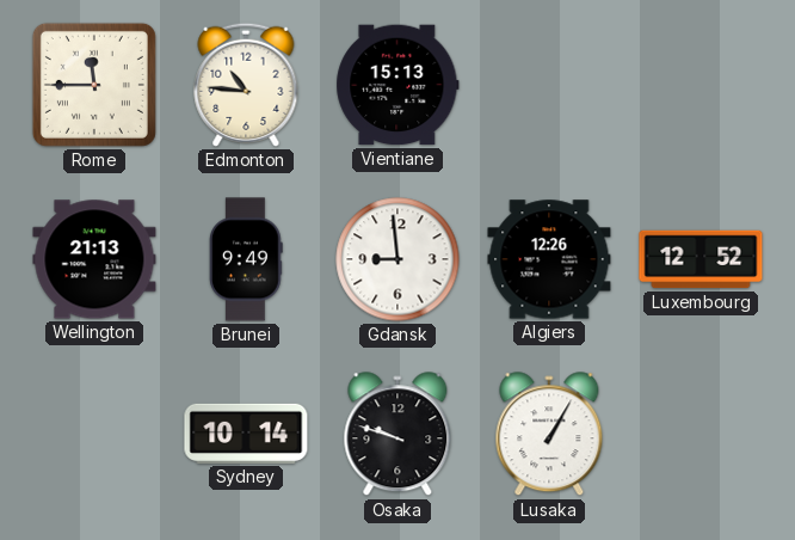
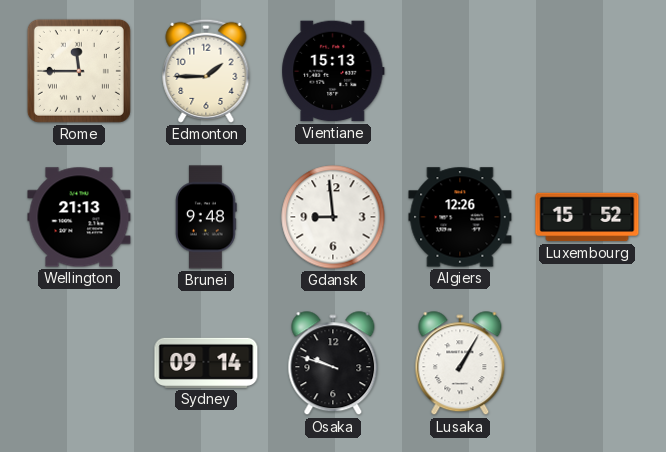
Edmonton: 10:46 -> 1:45 (206, 71)
Brunei: 9:49 -> 9:48 (206, 217)
Luxembourg: 12:52 -> 15:52 (587, 217)
Sydney: 10:14 -> 09:14 (206, 363)
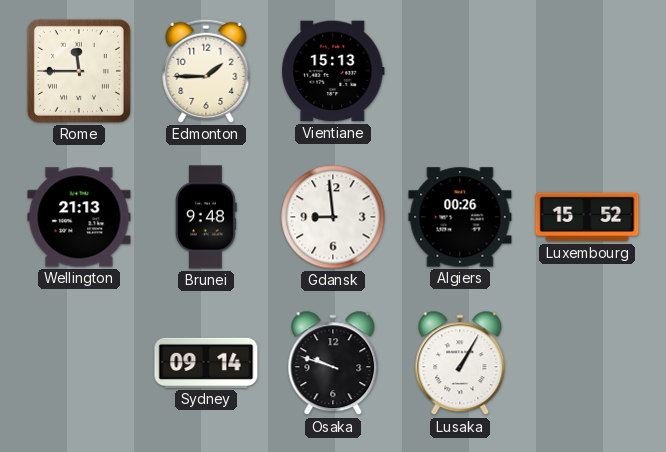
Algiers: 12:26 -> 00:26 (460, 217)
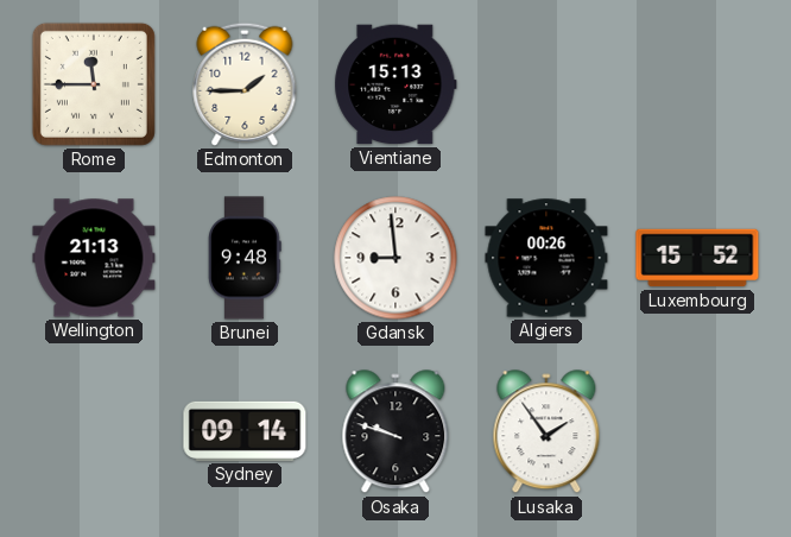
Lusaka: 1:05 -> 1:54 (546, 432)
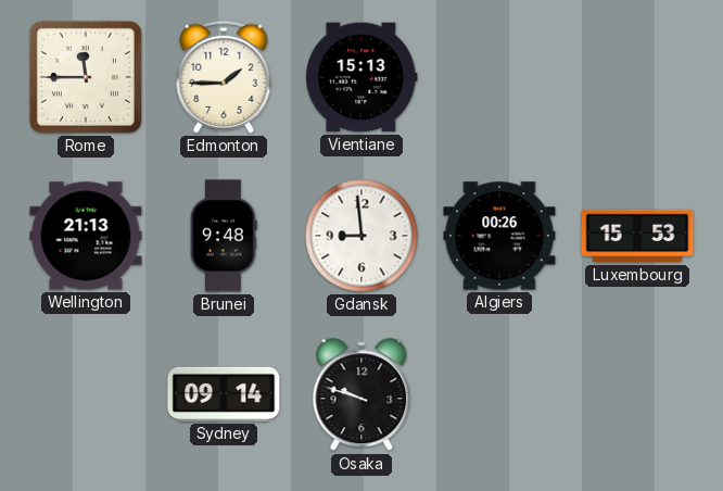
Luxembourg: 15:52 -> 15:53 (637, 236)
Lusaka: 1:54 -> none (546, 432)
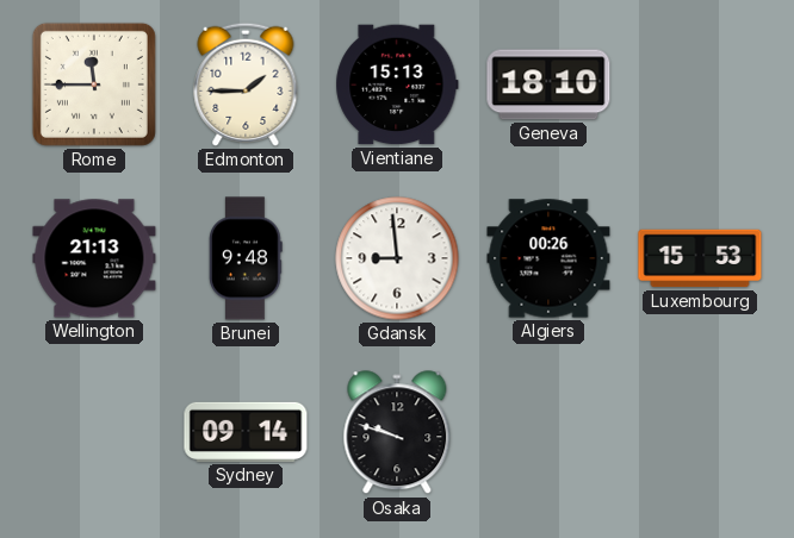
Geneva: none -> 18:10 (548, 85)
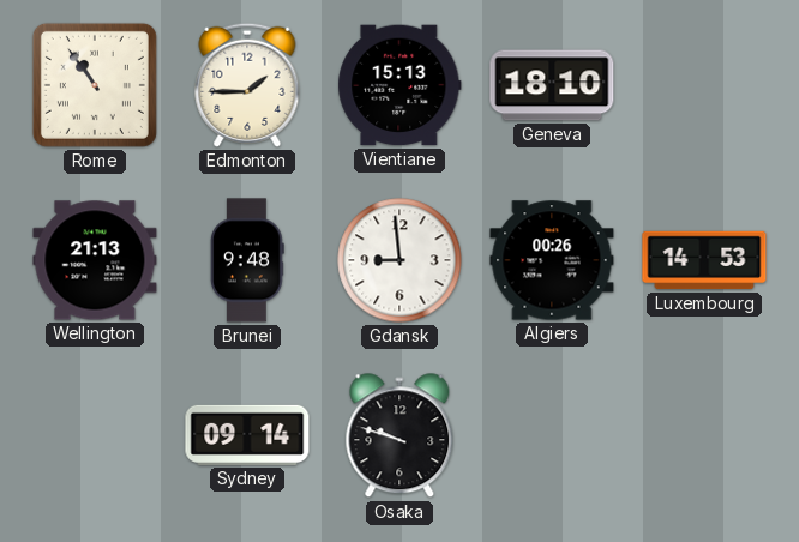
Rome: 11:45 -> 10:54 (95, 85)
Luxembourg: 15:53 -> 14:53 (704, 260)
